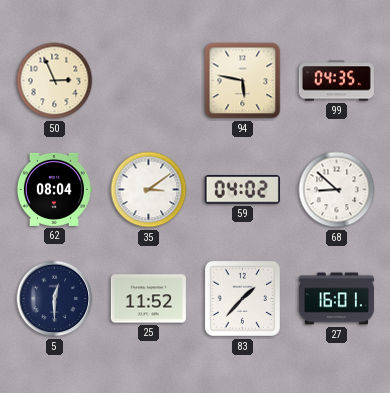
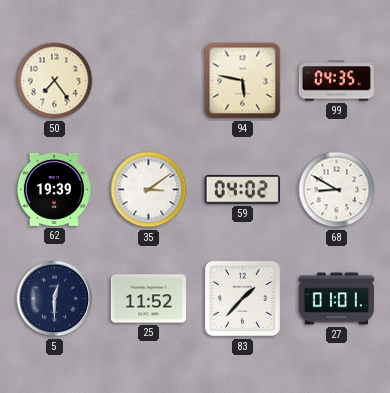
50: 2:56 -> 7:24 (55, 81)
62: 08:04 -> 19:39 (54, 189)
68: 8:52 -> 8:50 (337, 190)
27: 16:01 -> 01:01 (336, 299)
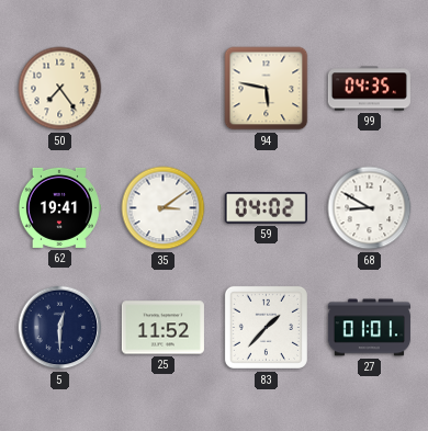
62: 19:39 -> 19:41 (59, 207)
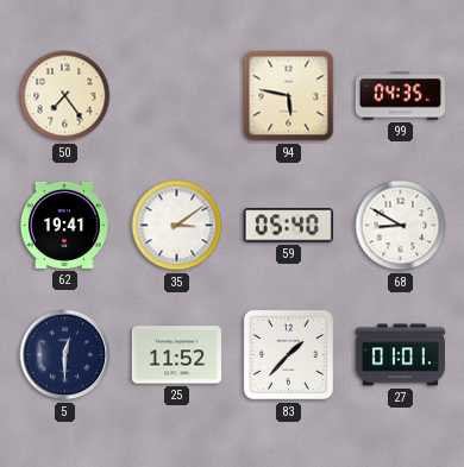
59: 04:02 -> 05:40 (288, 226)
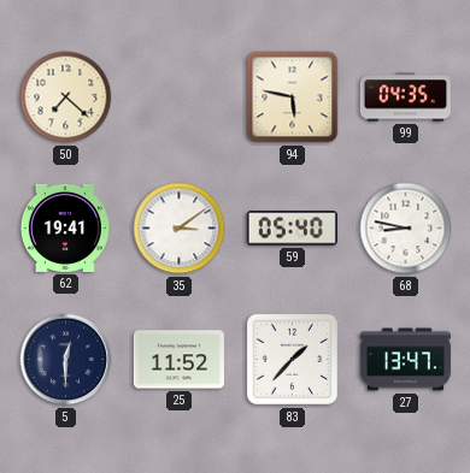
50: 7:24 -> 7:22 (66, 97)
68: 8:50 -> 8:47 (406, 229)
27: 01:01 -> 13:47 (405, 360)
